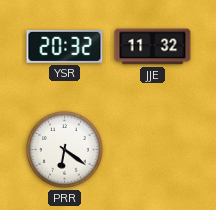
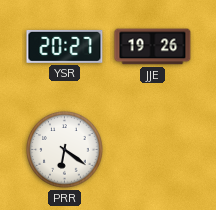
YSR: 20:32 -> 20:27 (65, 46)
JJE: 11:32 -> 19:26 (153, 47)
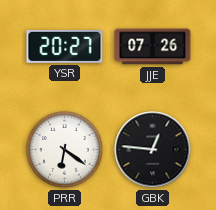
JJE: 19:26 -> 07:26 (153, 47)
GBK: none -> 12:46 (153, 150)
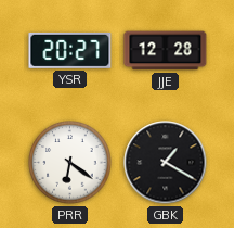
JJE: 07:26 -> 12:28 (166, 51)
GBK: 12:46 -> 1:20 (166, 163)
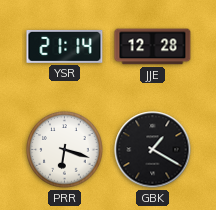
YSR: 20:27 -> 21:14 (65, 46)
PRR: 6:21 -> 6:18 (65, 150)
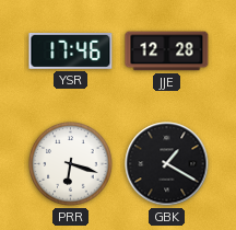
YSR: 21:14 -> 17:46 (71, 50)
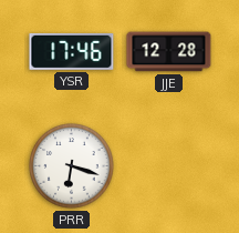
GBK: 1:20 -> none (167, 164)
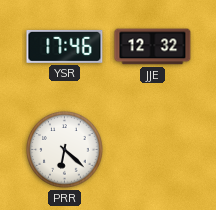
JJE: 12:28 -> 12:32 (153, 47)
PRR: 6:18 -> 6:22 (65, 150)
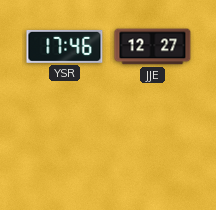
JJE: 12:32 -> 12:27 (153, 47)
PRR: 6:22 -> none (65, 150)
